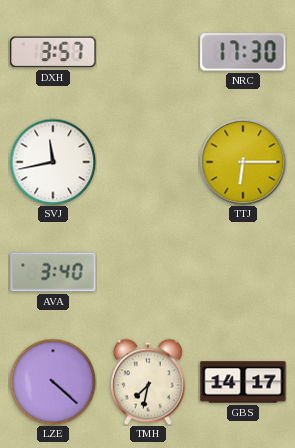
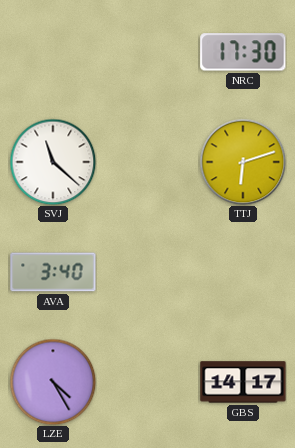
DXH: 3:57 -> none (53, 52)
SVJ: 11:43 -> 11:22 (53, 162)
TTJ: 6:15 -> 6:12 (243, 162)
LZE: 4:22 -> 4:25 (53, 382)
TMH: 7:32 -> none (148, 382)
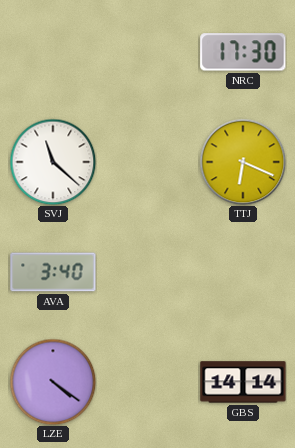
TTJ: 6:12 -> 6:19 (243, 162)
LZE: 4:25 -> 4:21 (53, 382)
GBS: 14:17 -> 14:14 (243, 382)
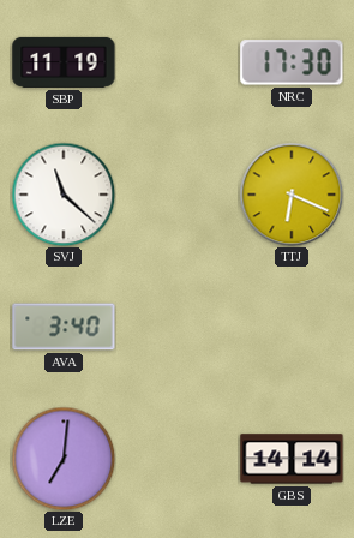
SBP: none -> 11:19 (64, 62)
LZE: 4:21 -> 7:01 (64, 459)
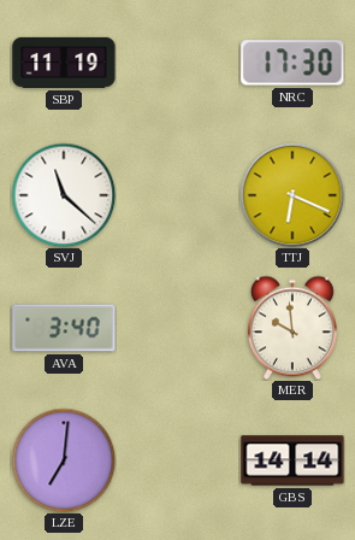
MER: none -> 9:59 (292, 328)
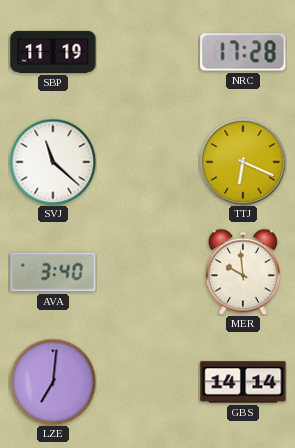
NRC: 17:30 -> 17:28 (243, 52)
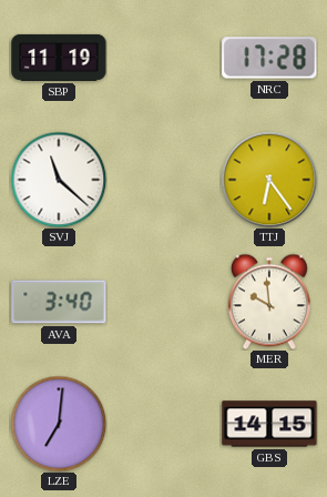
TTJ: 6:19 -> 6:24 (269, 180)
GBS: 14:14 -> 14:15 (269, 424)
